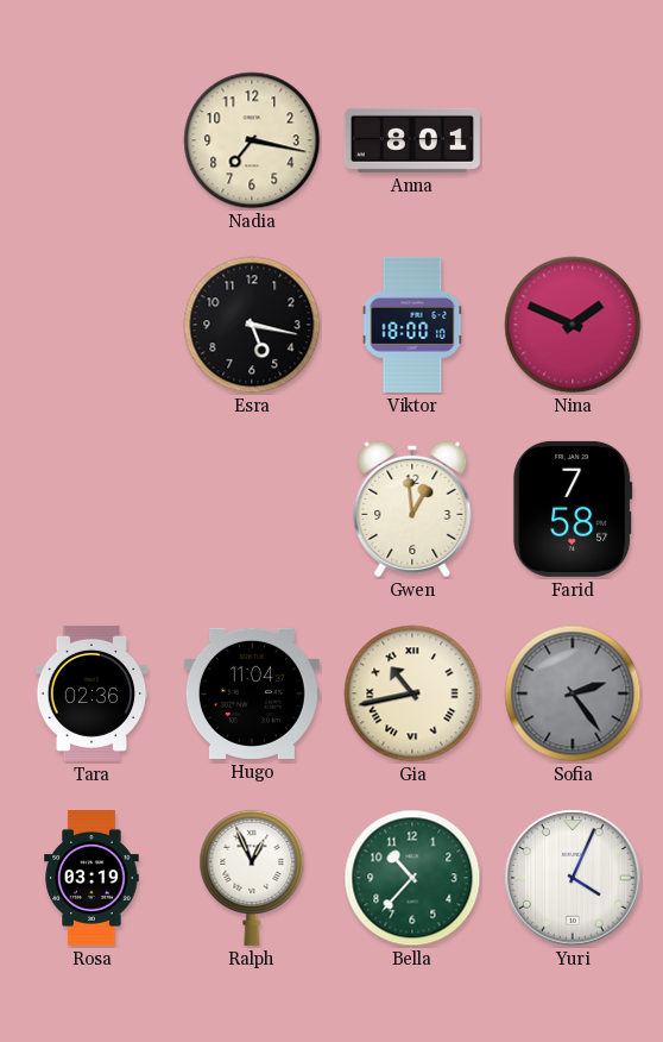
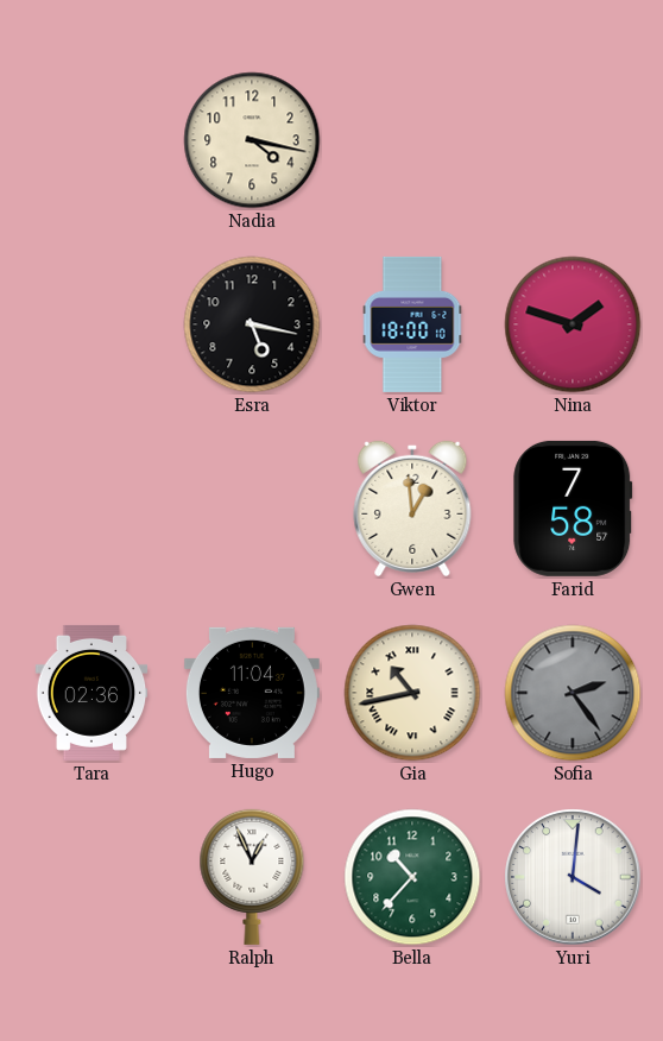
Nadia: 7:17 -> 4:17 (252, 140)
Anna: 8:01 -> none (412, 140)
Nina: 1:49 -> 1:48 (573, 324)
Rosa: 03:19 -> none (91, 878)
Yuri: 4:04 -> 4:01 (573, 877)
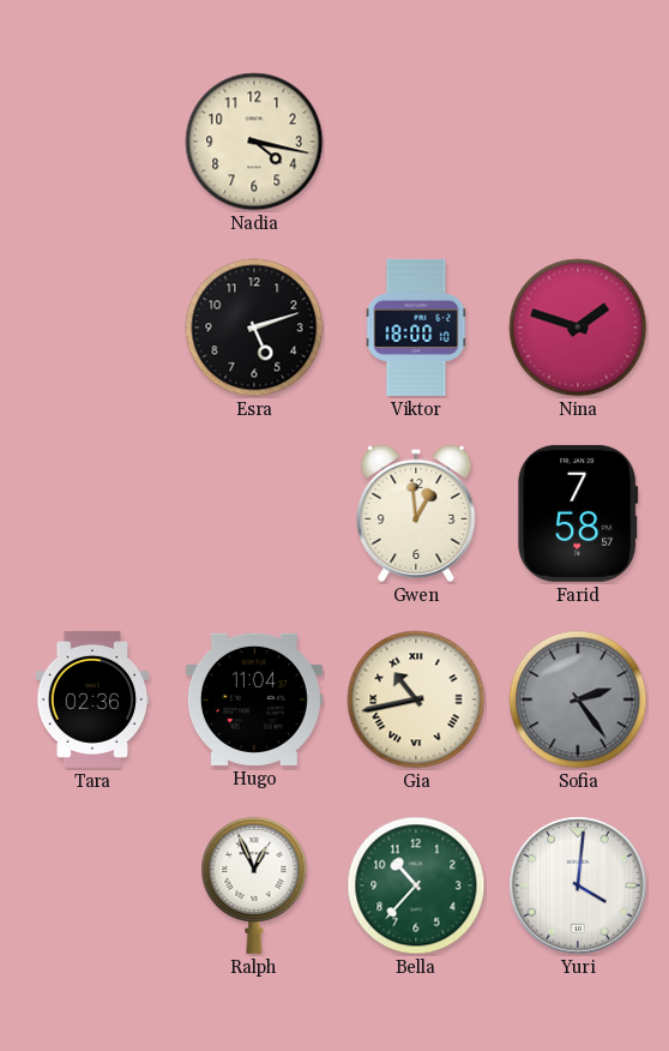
Esra: 5:17 -> 5:12 (254, 328)
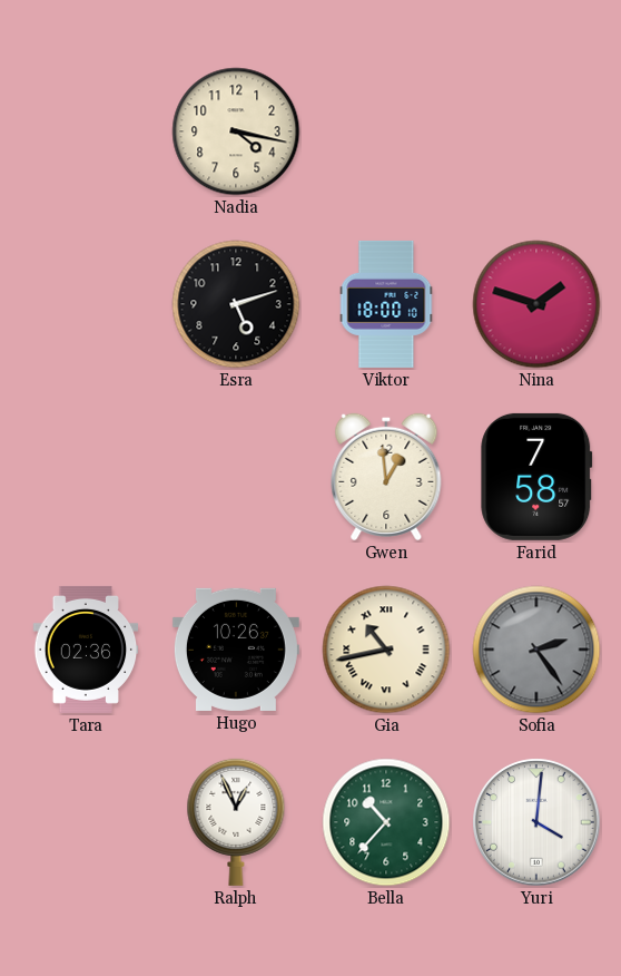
Hugo: 11:04 -> 10:26 (236, 650)
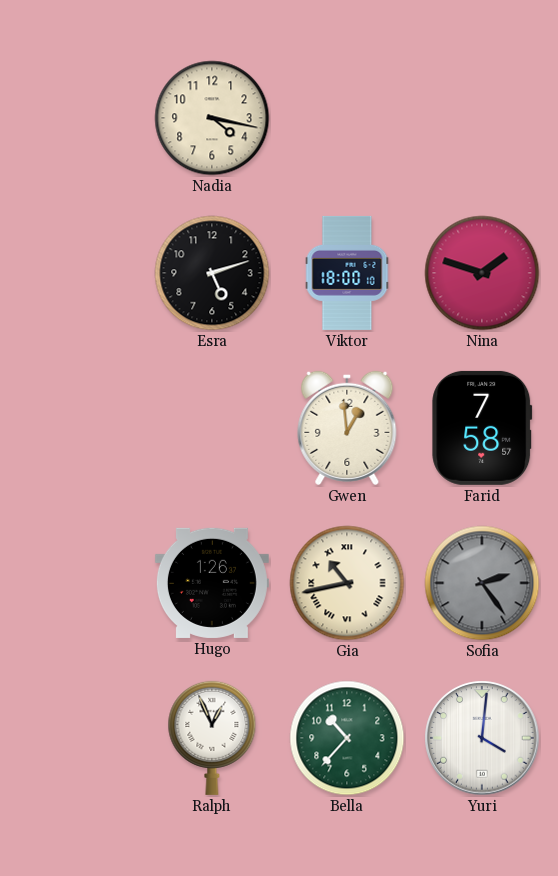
Tara: 02:36 -> none (86, 650)
Hugo: 10:26 -> 1:26 (212, 583)
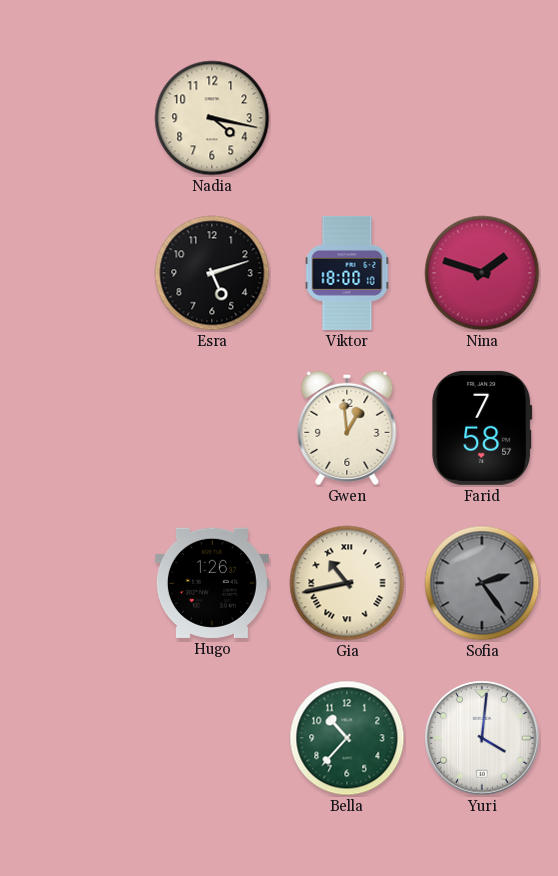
Ralph: 12:56 -> none (212, 738)
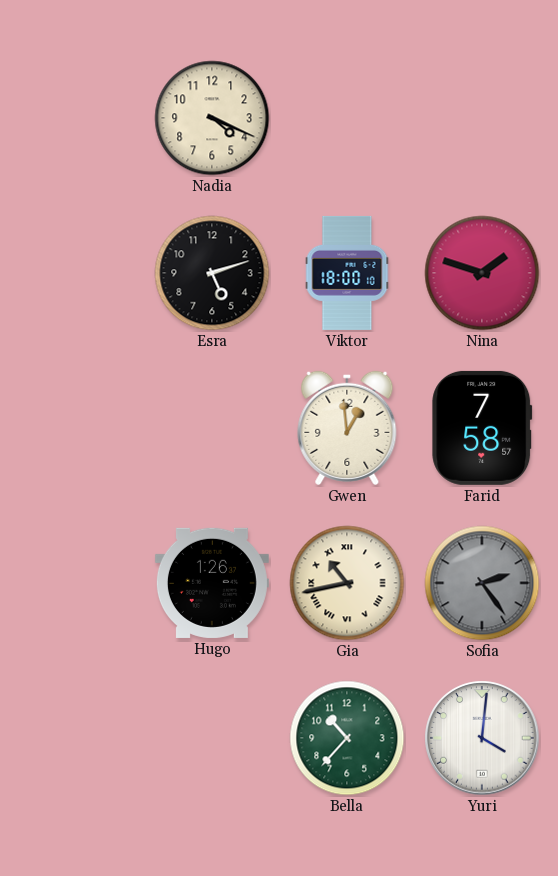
Nadia: 4:17 -> 4:19 (212, 118)
